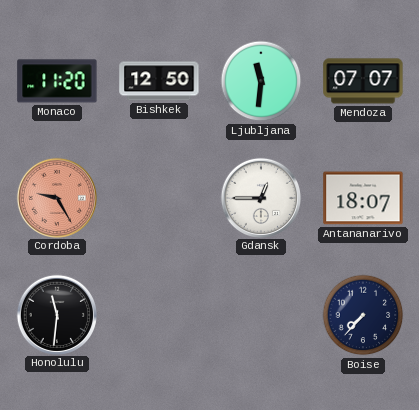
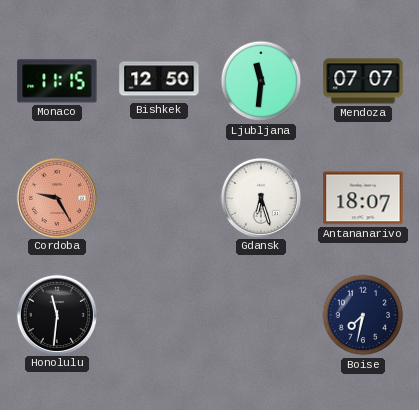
Monaco: 11:20 -> 11:15 (57, 81)
Gdansk: 12:45 -> 6:27 (260, 197)
Boise: 7:37 -> 7:32 (363, 315)
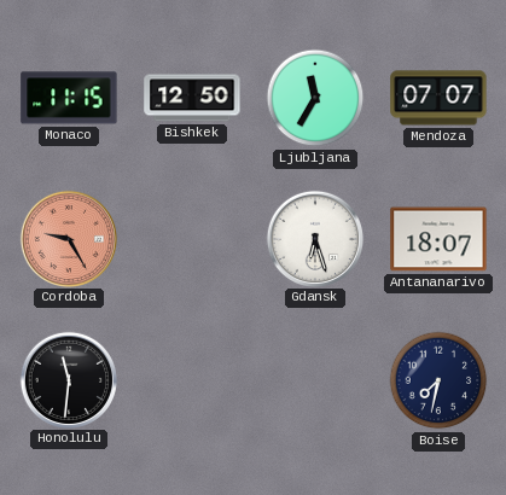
Ljubljana: 11:31 -> 11:35 (315, 98)
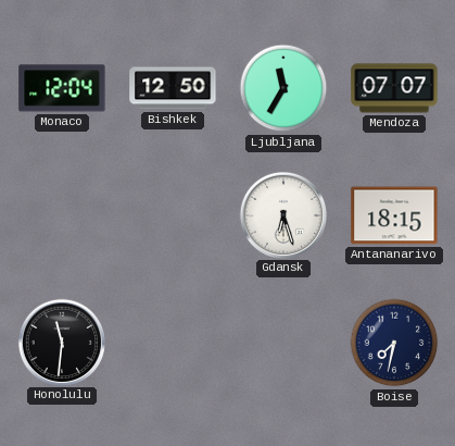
Monaco: 11:15 -> 12:04 (62, 88)
Cordoba: 9:25 -> none (68, 238)
Antananarivo: 18:07 -> 18:15 (394, 215)
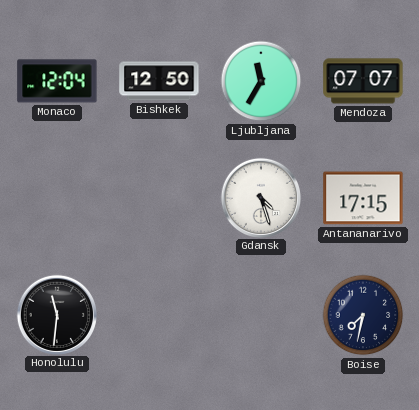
Gdansk: 6:27 -> 4:27 (260, 197)
Antananarivo: 18:15 -> 17:15 (363, 198)
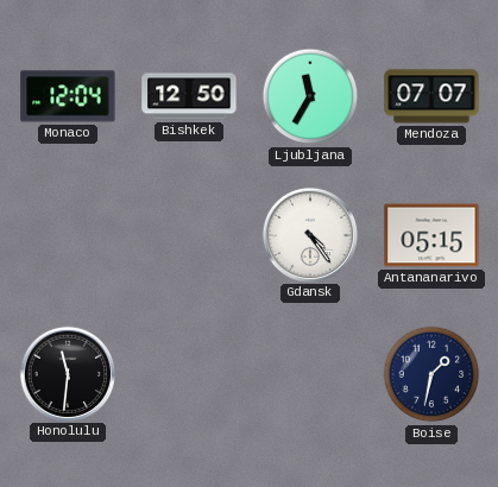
Gdansk: 4:27 -> 4:24 (309, 234)
Antananarivo: 17:15 -> 05:15 (431, 235)
Boise: 7:32 -> 1:32 (431, 374)
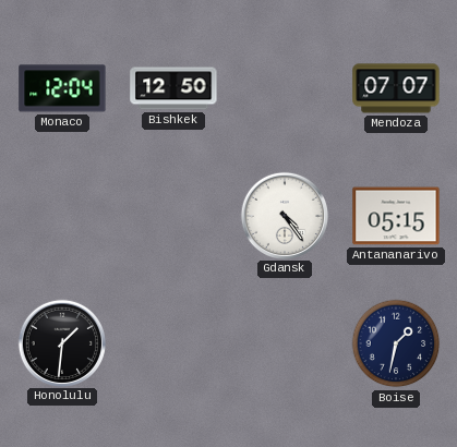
Ljubljana: 11:35 -> none (310, 96)
Honolulu: 11:31 -> 1:31 (61, 342)
